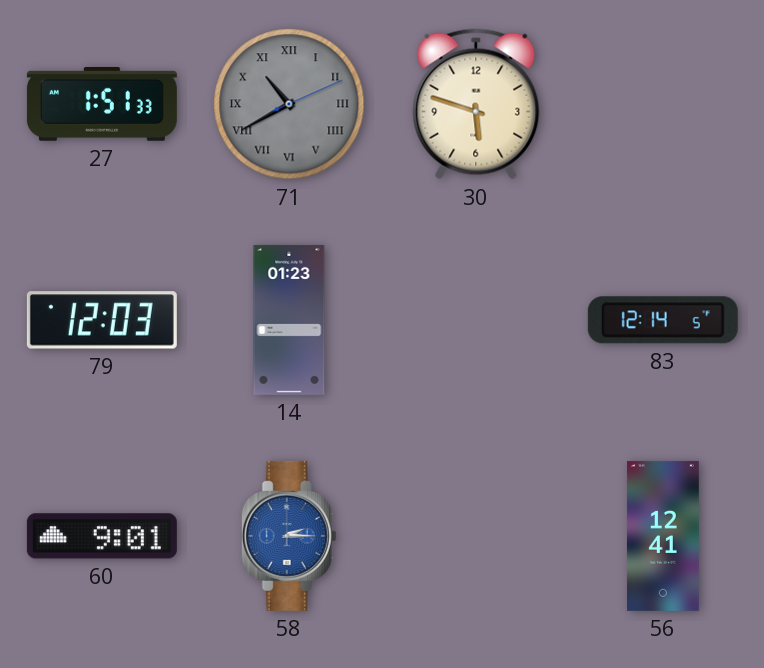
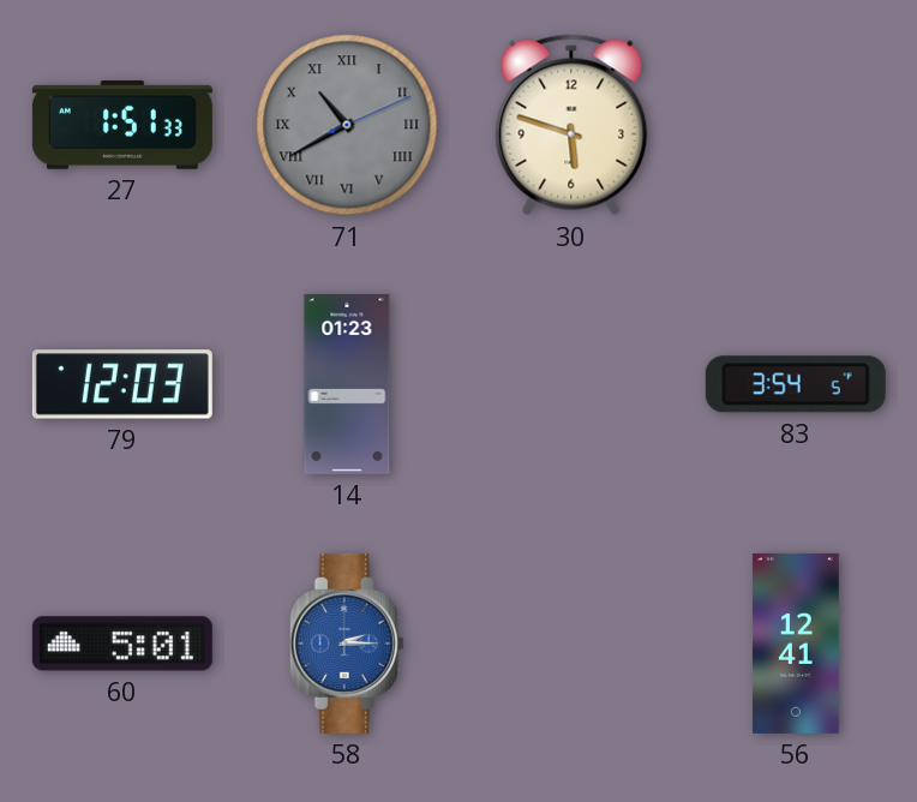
83: 12:14 -> 3:54 (796, 384)
60: 9:01 -> 5:01 (122, 644)
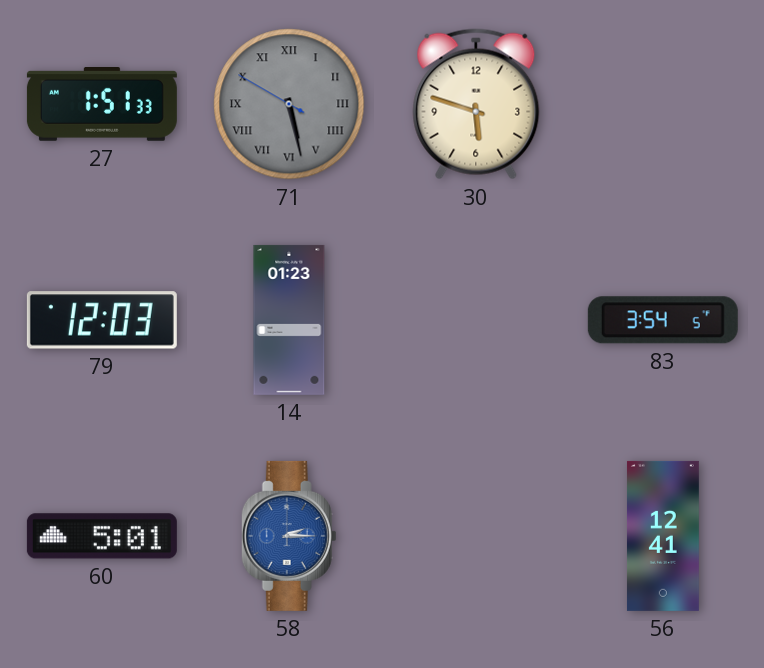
71: 10:40 -> 5:27 (289, 104)
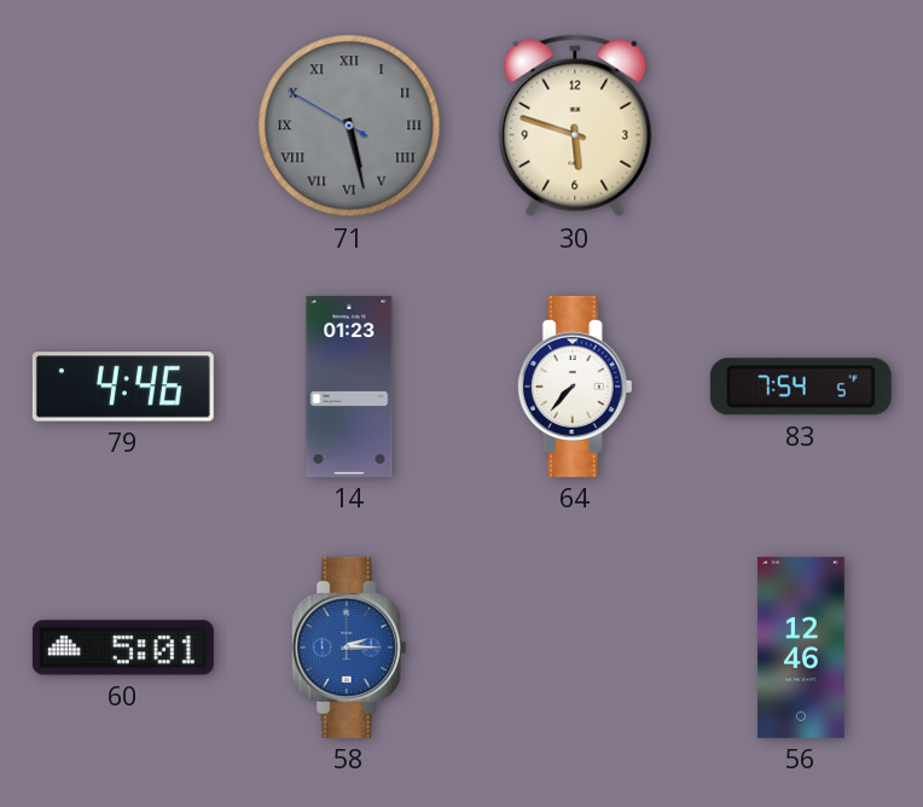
27: 1:51 -> none (102, 105)
79: 12:03 -> 4:46 (123, 387)
64: none -> 7:37 (575, 387)
83: 3:54 -> 7:54 (801, 387)
56: 12:41 -> 12:46 (801, 648)
